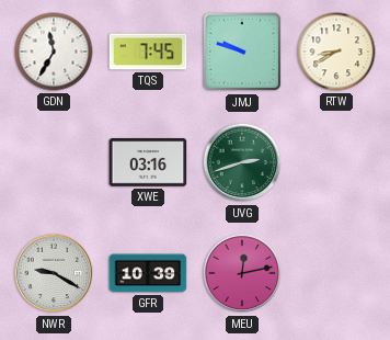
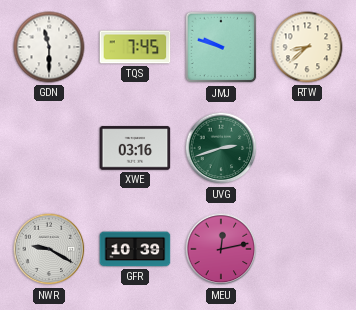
GDN: 11:35 -> 11:30 (49, 47)
RTW: 8:40 -> 8:38 (307, 47)
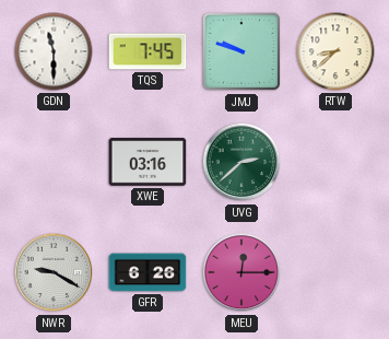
UVG: 2:42 -> 2:38 (241, 162)
GFR: 10:39 -> 6:26 (148, 272)
MEU: 12:13 -> 12:15 (241, 272)
